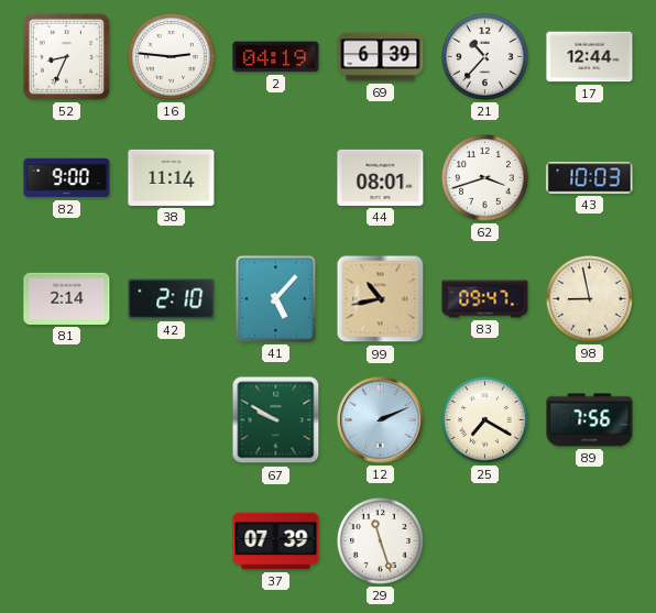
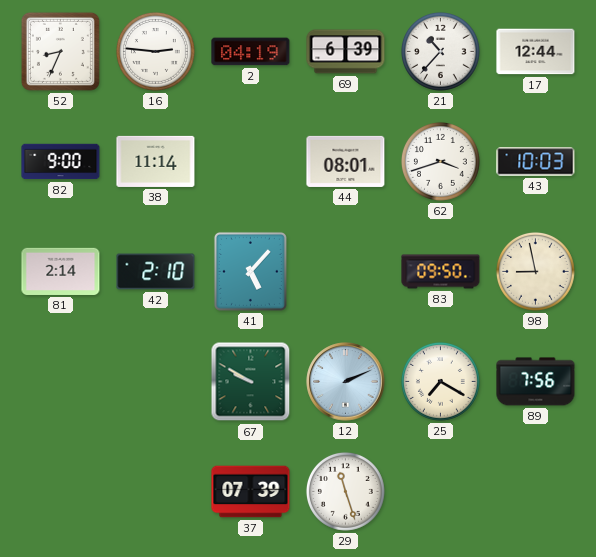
99: 10:43 -> none (381, 299)
83: 09:47 -> 09:50 (441, 272)
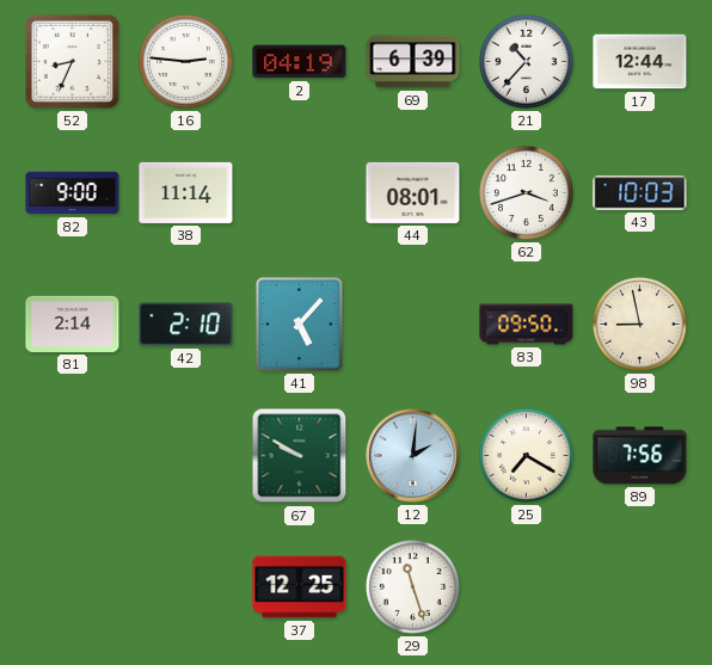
12: 2:11 -> 2:01 (413, 456)
37: 07:39 -> 12:25 (300, 587)
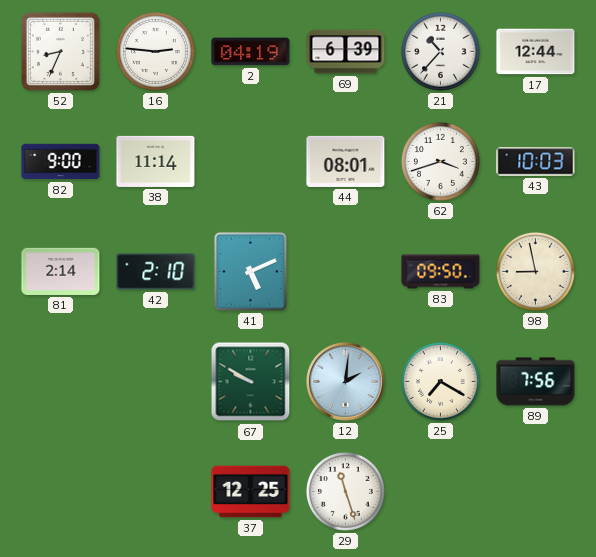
41: 5:07 -> 5:11 (250, 271)
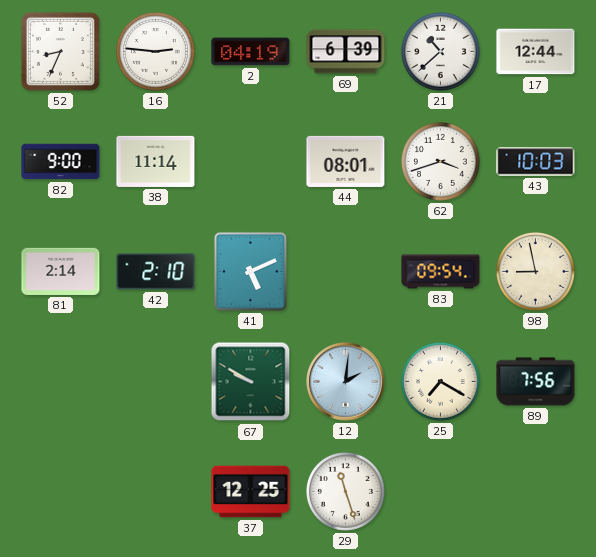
21: 10:37 -> 10:38 (440, 51)
83: 09:50 -> 09:54 (441, 272)
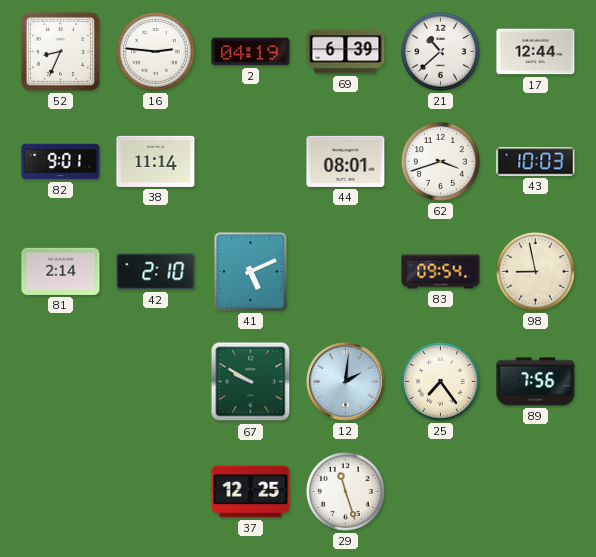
82: 9:00 -> 9:01 (61, 162)
25: 7:20 -> 7:24 (440, 381)
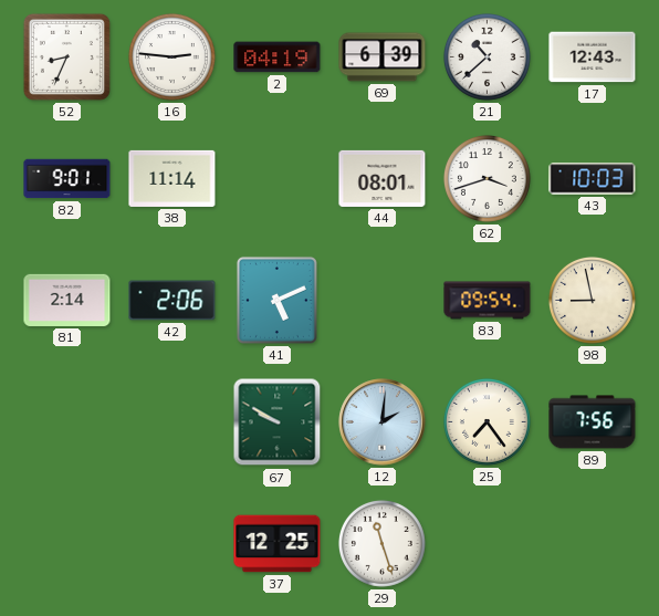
17: 12:44 -> 12:43 (593, 58)
42: 2:10 -> 2:06 (172, 301)
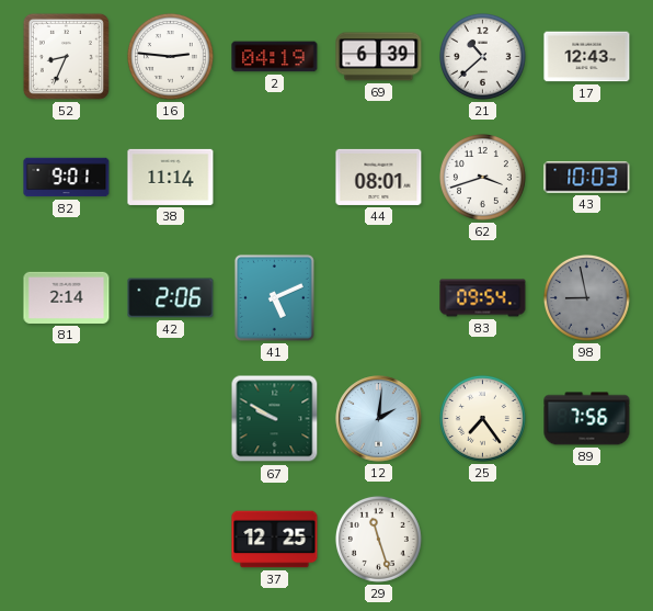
98 dial: cream -> grey (586, 297)
